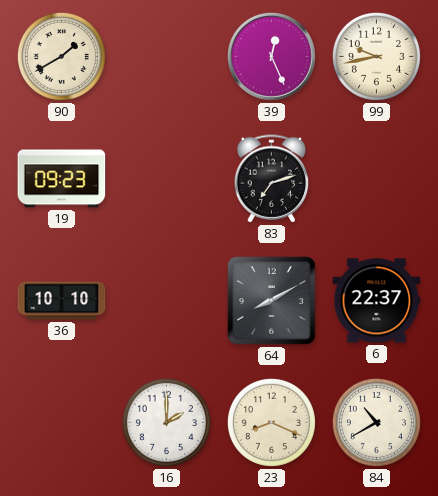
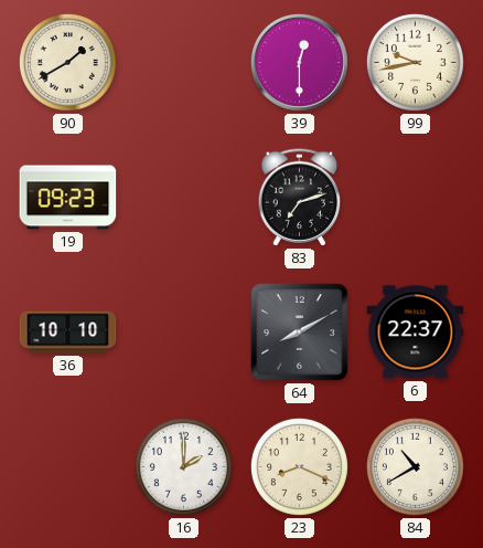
39: 12:26 -> 12:30 (299, 62)
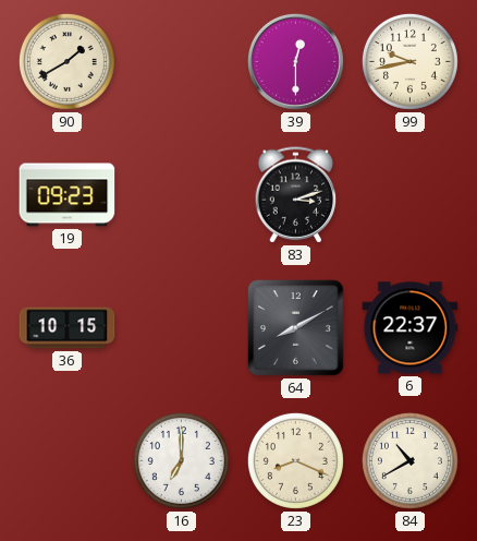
83: 7:12 -> 3:12 (296, 195)
36: 10:10 -> 10:15 (68, 328)
16: 2:00 -> 7:00 (181, 460)
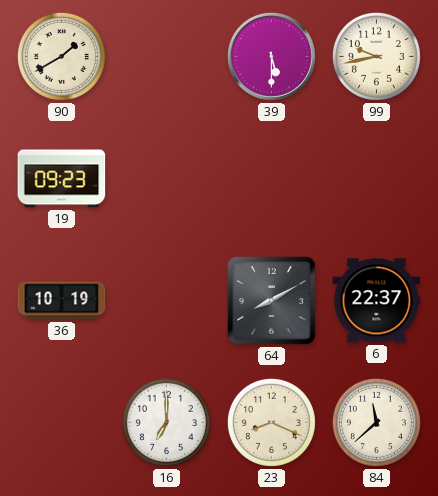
39: 12:30 -> 5:30 (271, 56)
83: 3:12 -> none (296, 195)
36: 10:15 -> 10:19 (62, 301)
84: 10:40 -> 11:38 (376, 422)
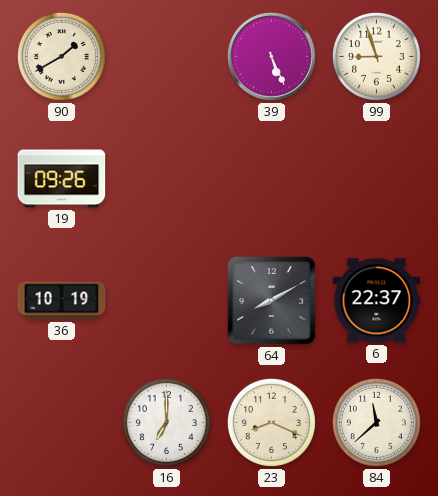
39: 5:30 -> 5:26 (271, 56)
99: 9:43 -> 8:57 (376, 56)
19: 09:23 -> 09:26 (62, 179)
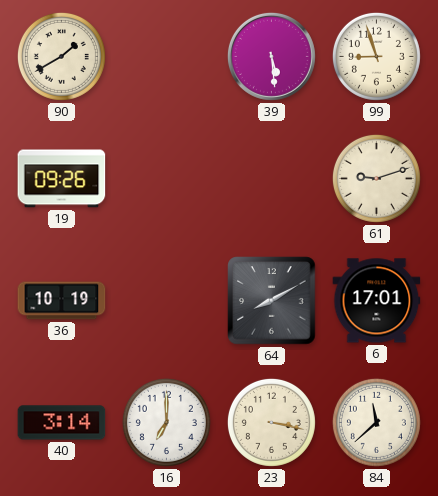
39: 5:26 -> 5:29 (271, 56)
61: none -> 9:12 (376, 178)
6: 22:37 -> 17:01 (377, 301)
40: none -> 3:14 (62, 423)
23: 8:19 -> 3:17 (271, 422)
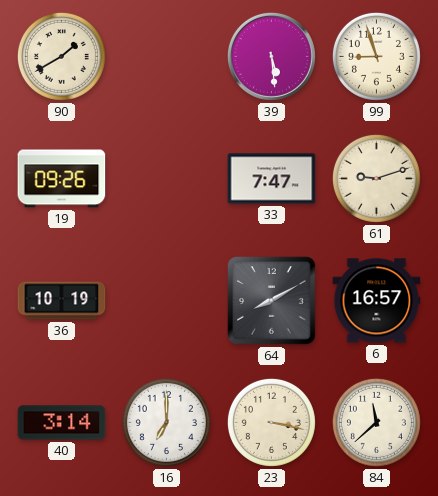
33: none -> 7:47 (272, 179)
6: 17:01 -> 16:57 (377, 301)
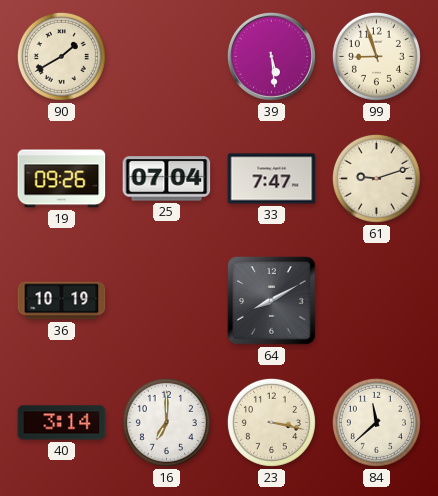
25: none -> 07:04 (167, 179)
6: 16:57 -> none (377, 301)
